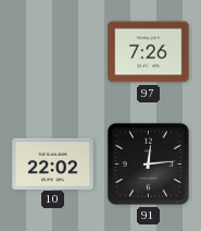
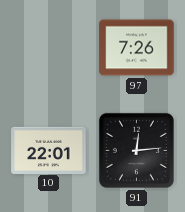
10: 22:02 -> 22:01 (49, 150)
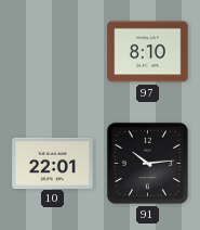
97: 7:26 -> 8:10 (148, 52)
91: 12:14 -> 10:14 (147, 163)
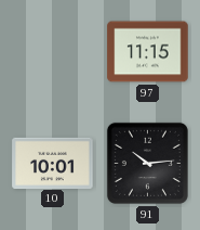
97: 8:10 -> 11:15 (148, 52)
10: 22:01 -> 10:01 (53, 163)
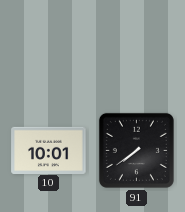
97: 11:15 -> none (148, 52)
91: 10:14 -> 7:39 (136, 150)
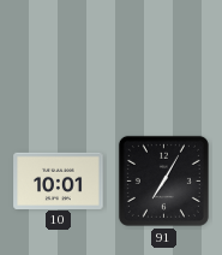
91: 7:39 -> 7:05 (163, 180)
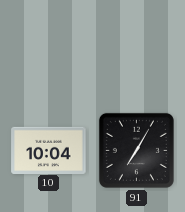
10: 10:01 -> 10:04 (49, 150)
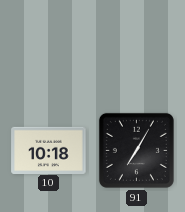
10: 10:04 -> 10:18 (49, 150)
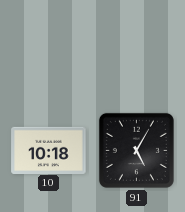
91: 7:05 -> 5:05 (136, 150)
